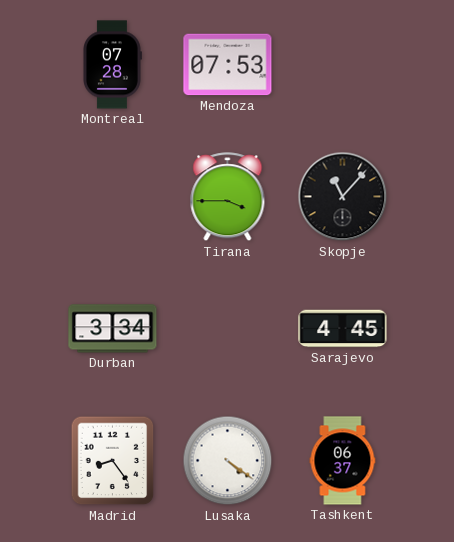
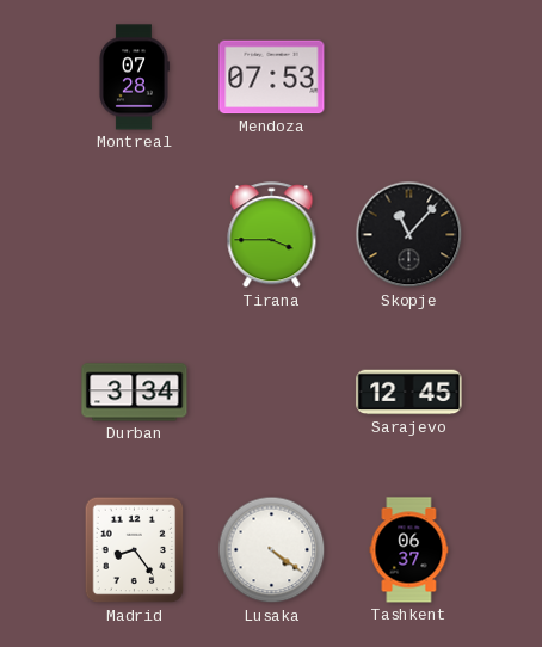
Sarajevo: 4:45 -> 12:45 (409, 393)
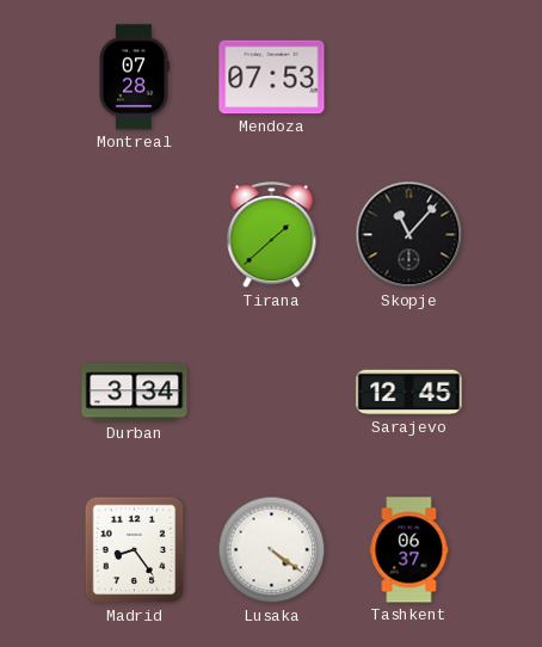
Tirana: 3:45 -> 1:38 (272, 235)
